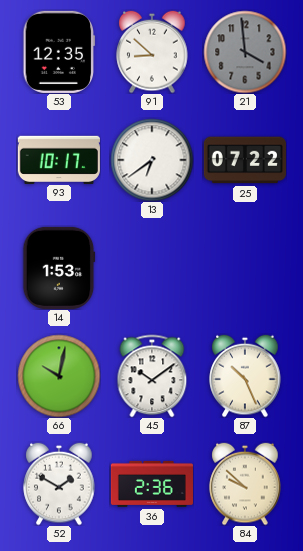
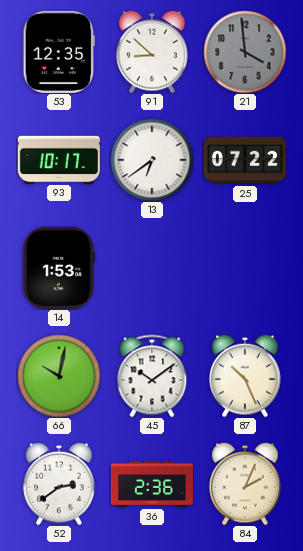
52: 1:50 -> 2:39 (59, 484)
84: 9:52 -> 2:04 (245, 484)
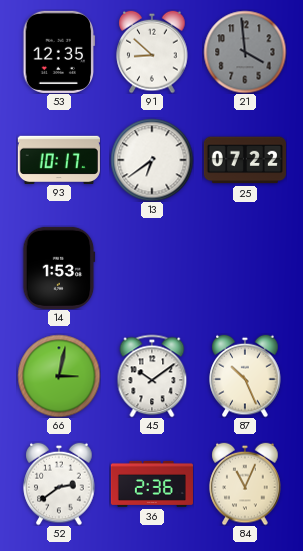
66: 10:02 -> 3:02 (59, 376)
84: 2:04 -> 11:04 (245, 484)
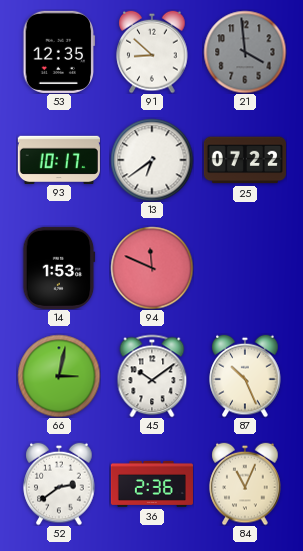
94: none -> 11:49 (152, 268)
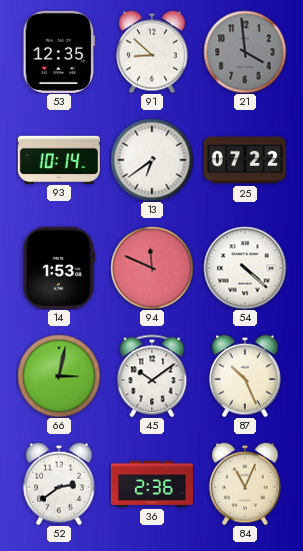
93: 10:17 -> 10:14 (59, 159)
54: none -> 4:22 (245, 268)
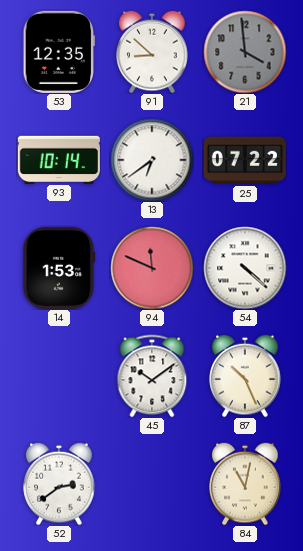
66: 3:02 -> none (59, 376)
36: 2:36 -> none (152, 484)
84: 11:04 -> 11:02 (245, 484)
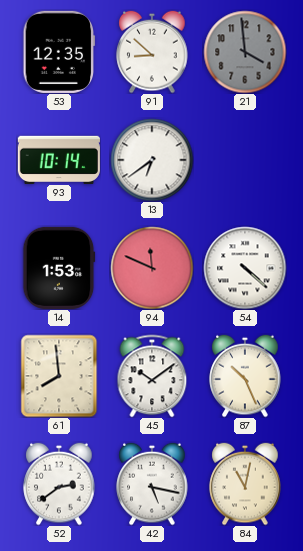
25: 07:22 -> none (245, 160)
61: none -> 7:59 (59, 376)
42: none -> 5:17 (152, 484)
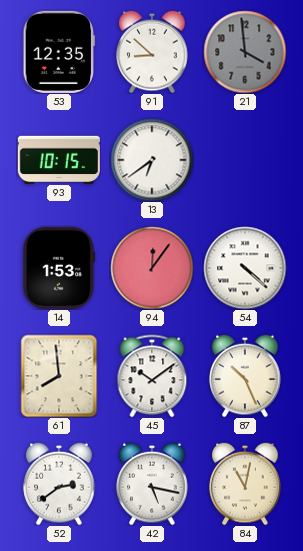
93: 10:14 -> 10:15 (59, 159)
94: 11:49 -> 12:06 (152, 268)
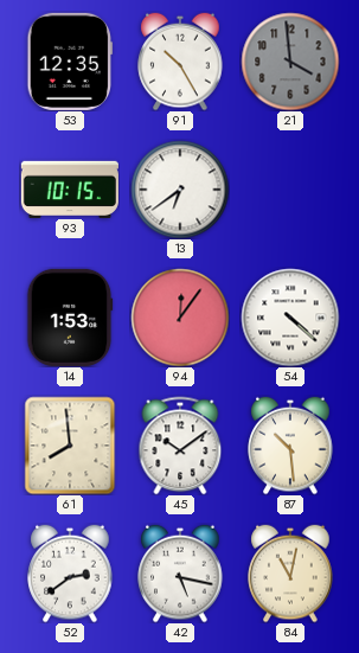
91: 8:52 -> 10:25 (180, 62)
87: 10:26 -> 10:29 (290, 446)
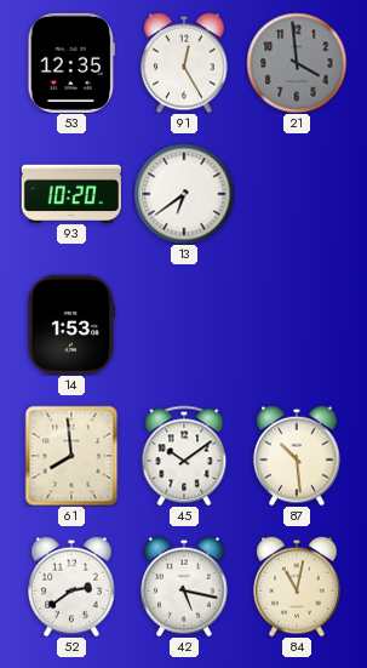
91: 10:25 -> 12:25 (184, 63)
93: 10:15 -> 10:20 (71, 193)
94: 12:06 -> none (180, 318)
54: 4:22 -> none (290, 318)
